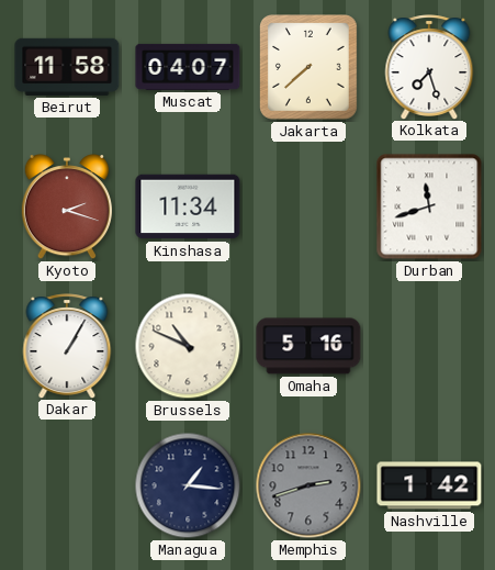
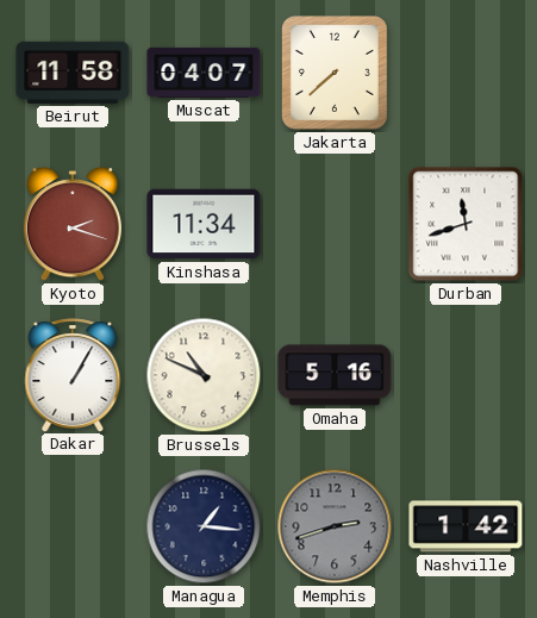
Kolkata: 7:27 -> none (429, 67)
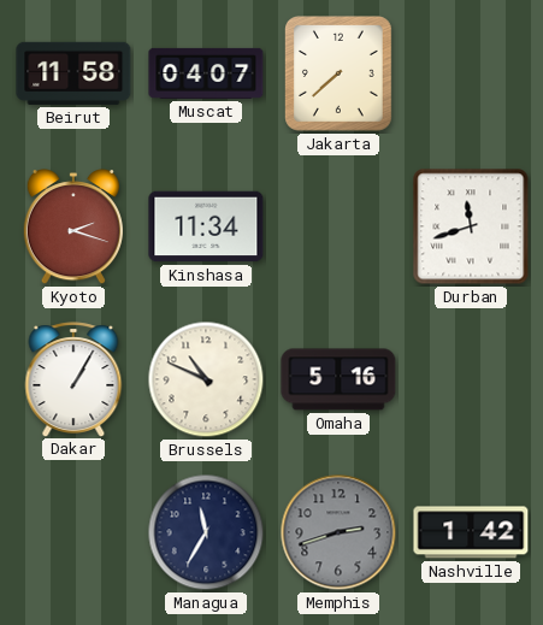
Managua: 1:16 -> 11:35 (206, 532)
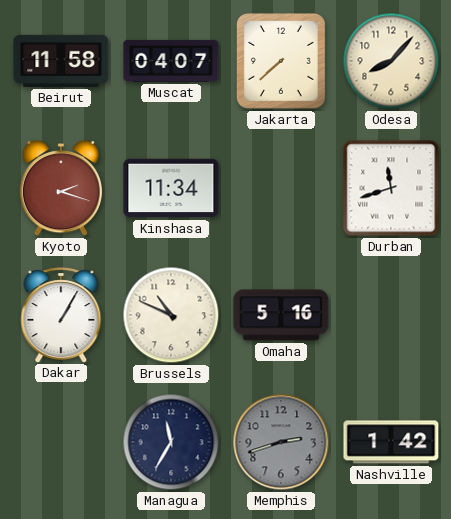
Odesa: none -> 8:07 (391, 61)
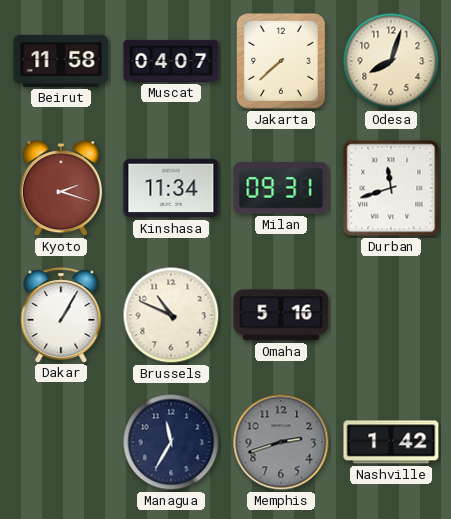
Odesa: 8:07 -> 8:03 (391, 61)
Milan: none -> 09:31 (281, 188)
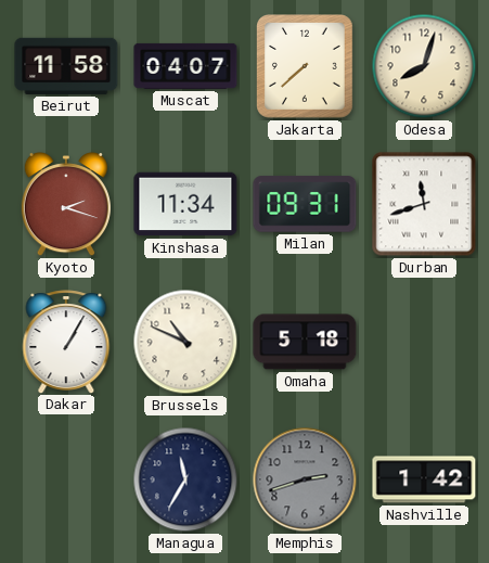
Omaha: 5:16 -> 5:18 (305, 342)
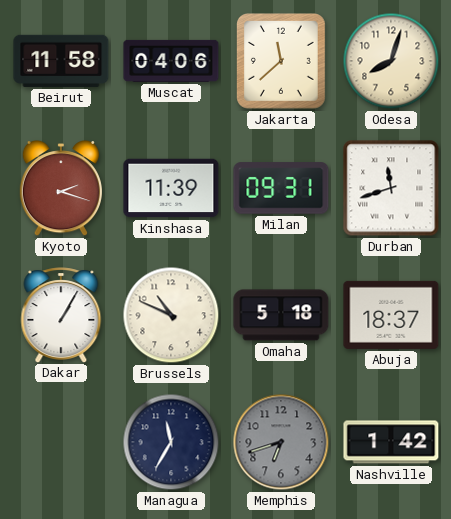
Muscat: 04:07 -> 04:06 (171, 61)
Jakarta: 7:38 -> 11:38 (282, 62)
Kinshasa: 11:34 -> 11:39 (171, 188)
Abuja: none -> 18:37 (391, 315)
Memphis: 2:42 -> 6:42 (281, 442)
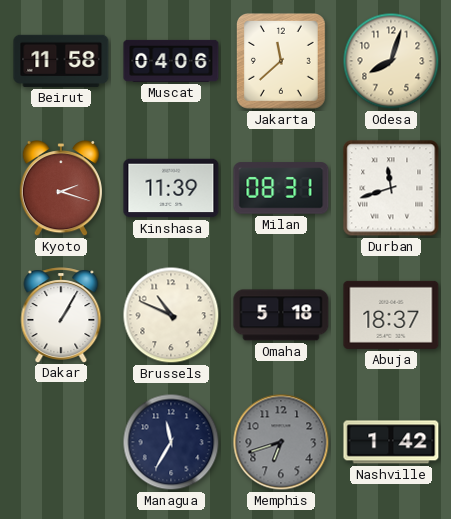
Milan: 09:31 -> 08:31 (281, 188)
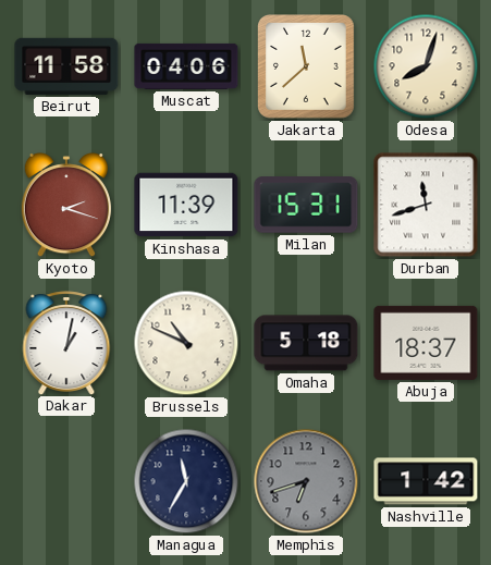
Milan: 08:31 -> 15:31 (306, 205)
Dakar: 1:05 -> 1:02 (66, 343)
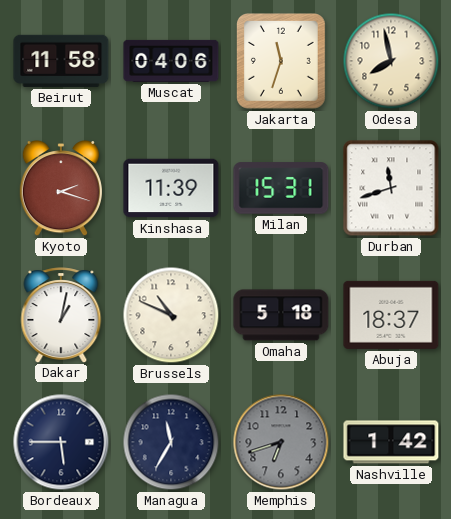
Jakarta: 11:38 -> 11:33 (282, 62)
Odesa: 8:03 -> 7:58 (391, 61)
Bordeaux: none -> 5:45 (61, 442)
